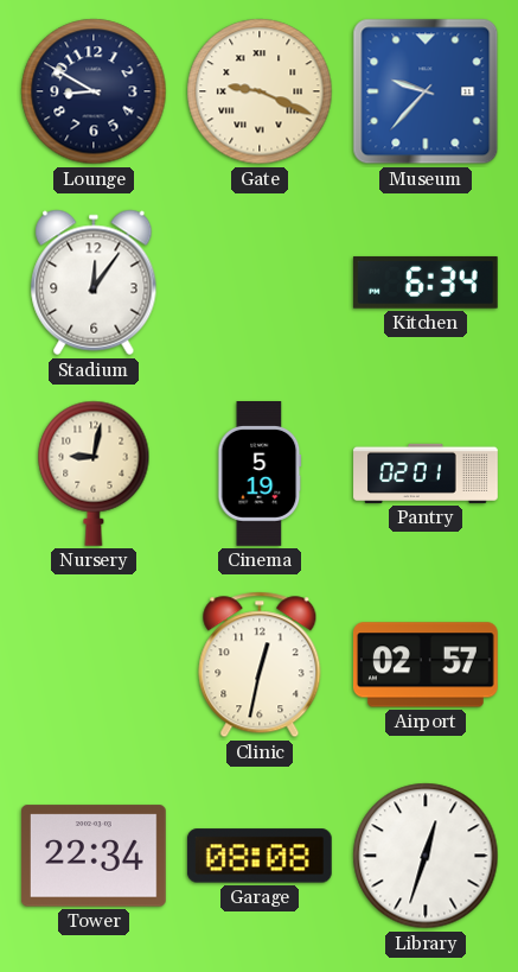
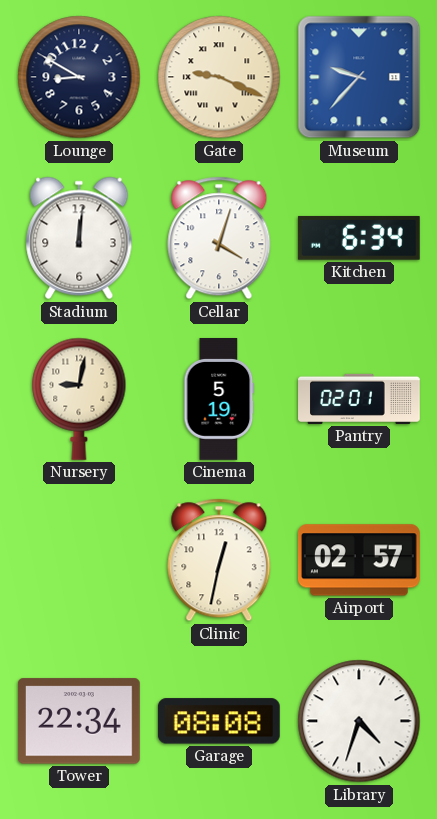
Stadium: 12:06 -> 12:01 (79, 238)
Cellar: none -> 4:03 (219, 238)
Library: 12:33 -> 4:33 (359, 721)
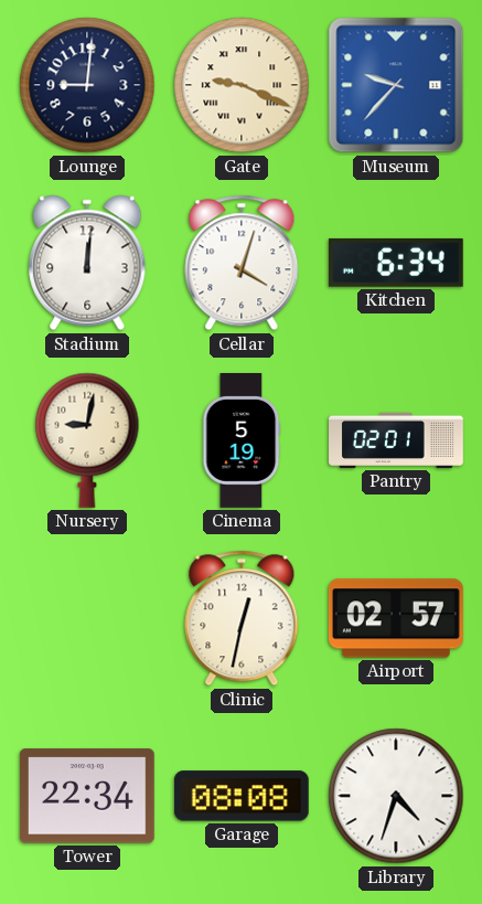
Lounge: 8:50 -> 9:01 (87, 85)
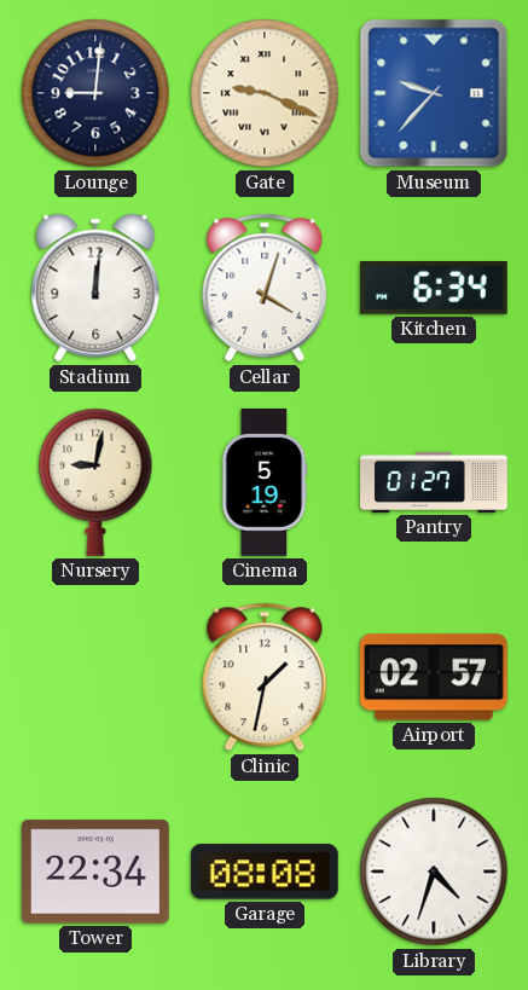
Pantry: 02:01 -> 01:27 (434, 482)
Clinic: 12:32 -> 1:32 (265, 677)
